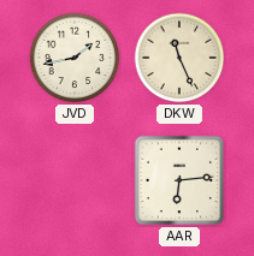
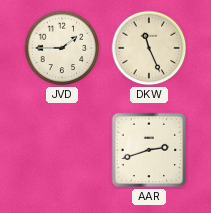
JVD: 1:43 -> 1:45 (62, 48)
AAR: 6:14 -> 2:42 (149, 150)
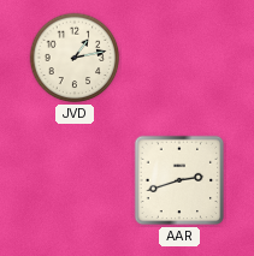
JVD: 1:45 -> 1:13 (75, 58)
DKW: 11:26 -> none (149, 48)
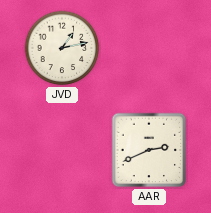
AAR: 2:42 -> 2:41 (149, 150)
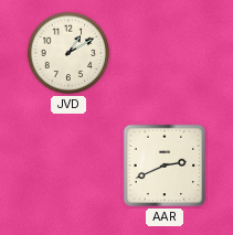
JVD: 1:13 -> 1:10 (68, 53)
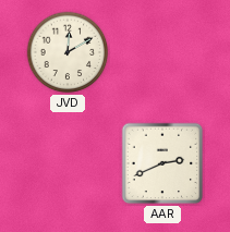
JVD: 1:10 -> 12:10 (68, 52)
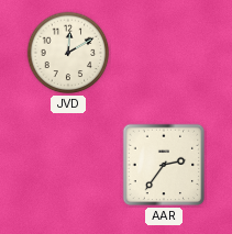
AAR: 2:41 -> 2:36 (164, 165)
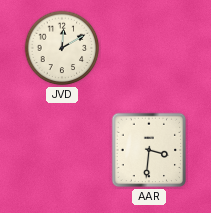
AAR: 2:36 -> 3:31 (149, 150)
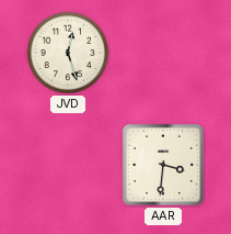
JVD: 12:10 -> 12:27 (68, 53)
